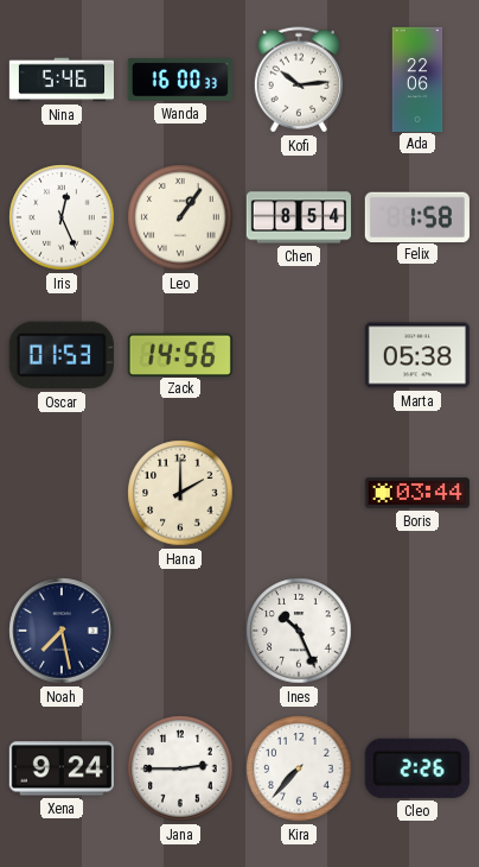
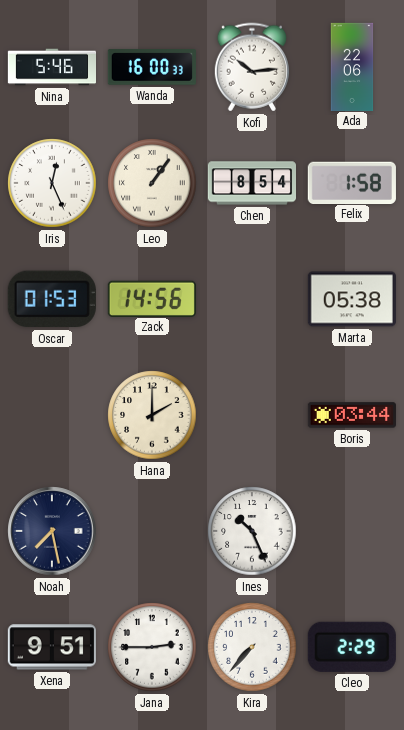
Xena: 9:24 -> 9:51 (52, 647)
Cleo: 2:26 -> 2:29 (352, 647)
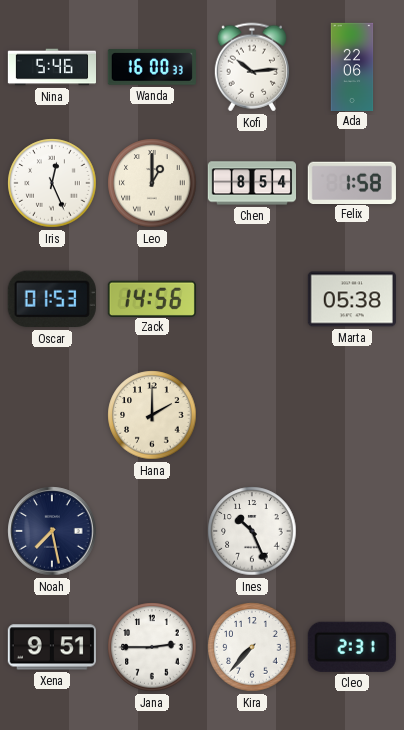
Leo: 1:06 -> 1:00 (152, 183)
Boris: 03:44 -> none (352, 415)
Cleo: 2:29 -> 2:31 (352, 647)
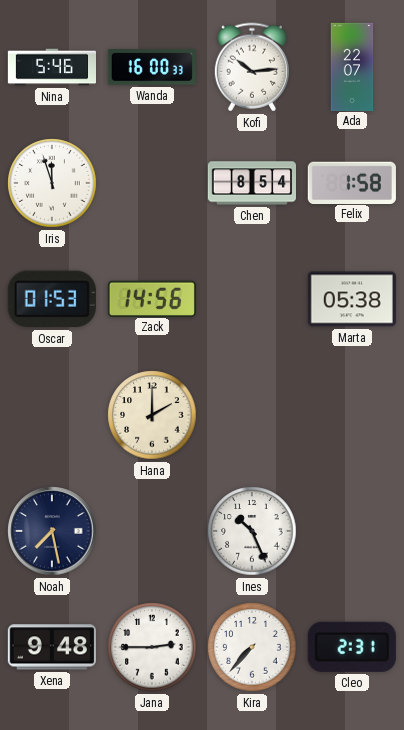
Ada: 22:06 -> 22:07 (352, 66)
Iris: 12:26 -> 11:57 (52, 183)
Leo: 1:00 -> none (152, 183)
Xena: 9:51 -> 9:48 (52, 647)
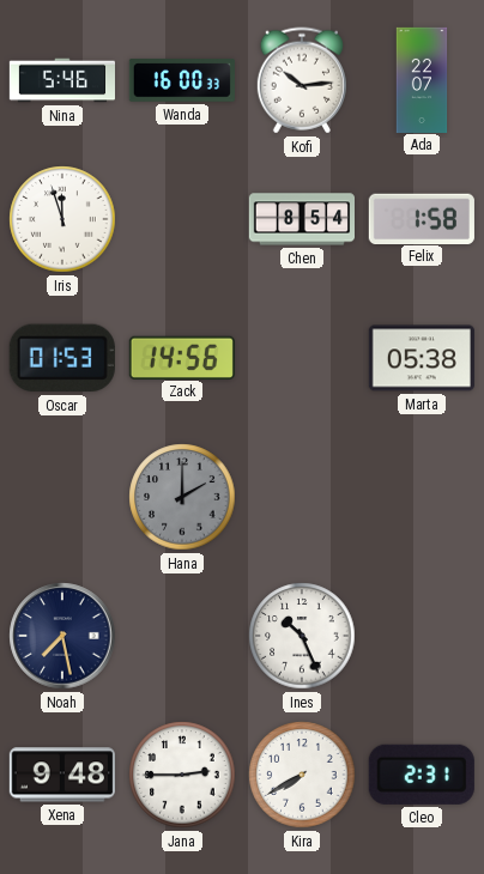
Hana dial: cream -> grey (182, 497)
Kira: 7:37 -> 7:40 (302, 775)
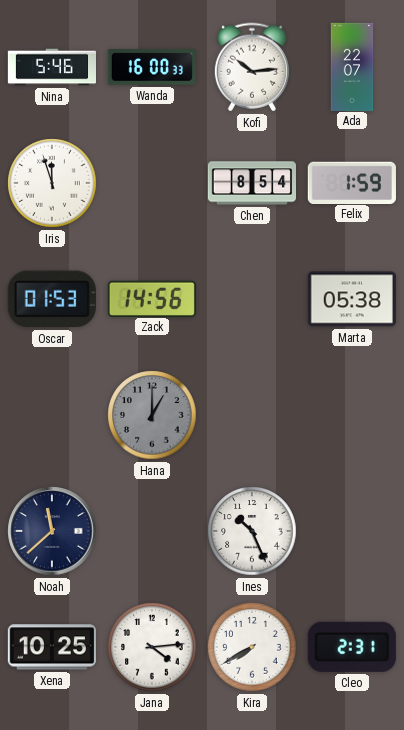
Felix: 1:58 -> 1:59 (352, 182)
Hana: 2:00 -> 1:00 (152, 415)
Noah: 7:28 -> 11:38 (52, 531)
Xena: 9:48 -> 10:25 (52, 647)
Jana: 2:45 -> 4:14 (152, 647)
